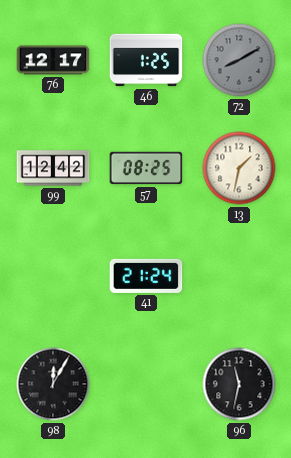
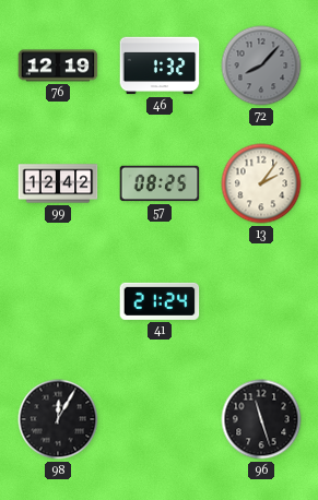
76: 12:17 -> 12:19 (58, 66)
46: 1:25 -> 1:32 (160, 66)
72: 8:10 -> 8:07 (261, 66)
13: 1:32 -> 2:06 (261, 183)
96: 11:32 -> 11:27 (261, 419)
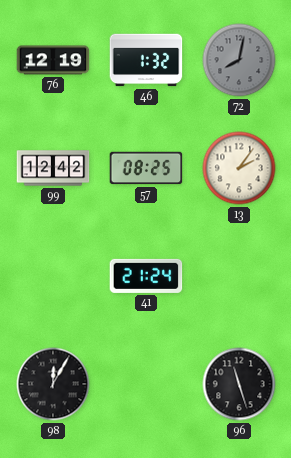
72: 8:07 -> 8:02 (239, 60)
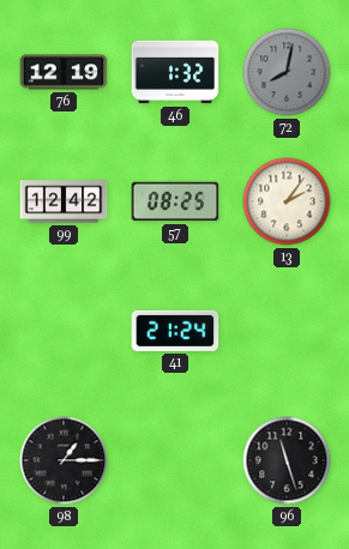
98: 12:05 -> 1:15 (64, 460)
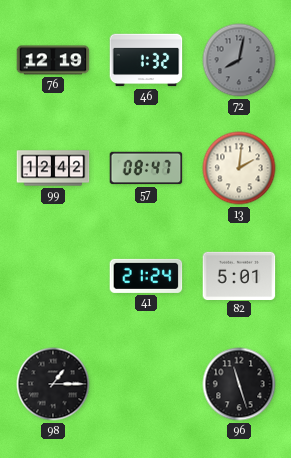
57: 08:25 -> 08:47 (146, 168)
13: 2:06 -> 2:01 (239, 168)
82: none -> 5:01 (239, 275)
